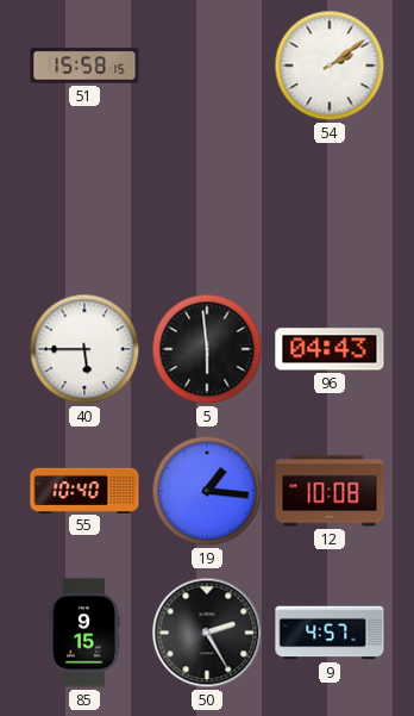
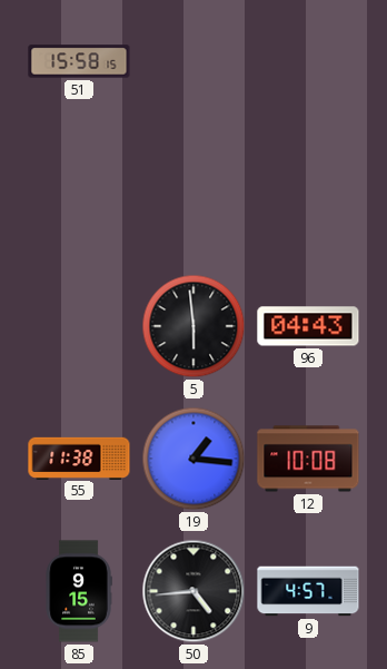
54: 2:09 -> none (330, 66)
40: 5:45 -> none (84, 349)
55: 10:40 -> 11:38 (79, 458)
50: 2:25 -> 4:44 (193, 591)
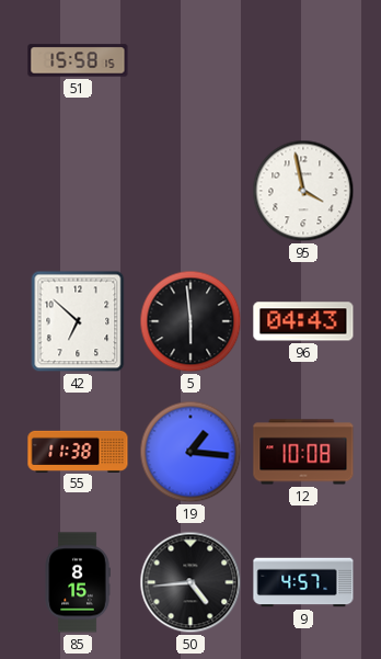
95: none -> 3:58 (303, 191)
42: none -> 6:52 (78, 321)
85: 9:15 -> 8:15 (78, 582)
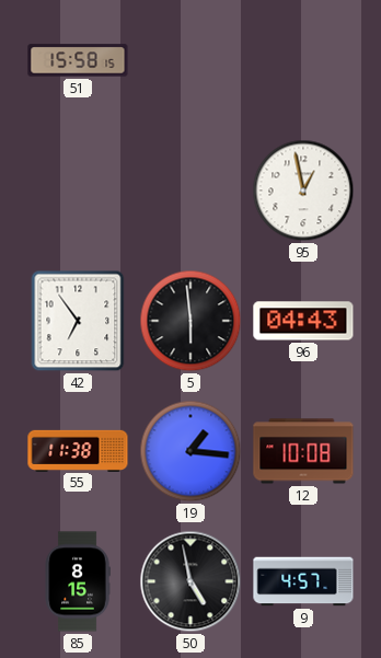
95: 3:58 -> 12:58 (303, 191)
42: 6:52 -> 6:54 (78, 321)
50: 4:44 -> 4:58 (190, 581)
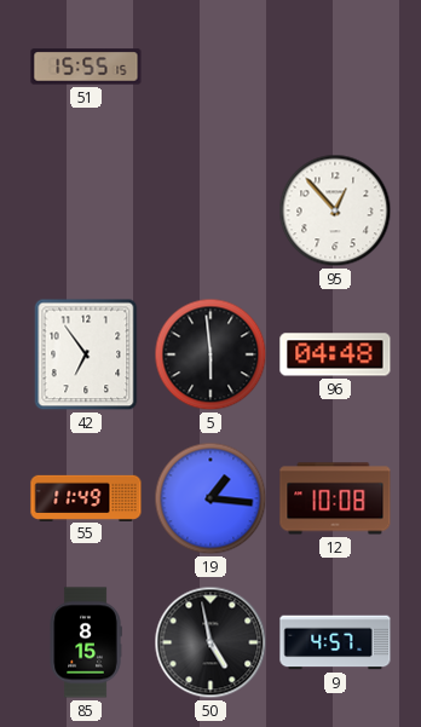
51: 15:58 -> 15:55 (86, 67)
95: 12:58 -> 12:53 (335, 210)
96: 04:43 -> 04:48 (335, 354)
55: 11:38 -> 11:49 (86, 497)
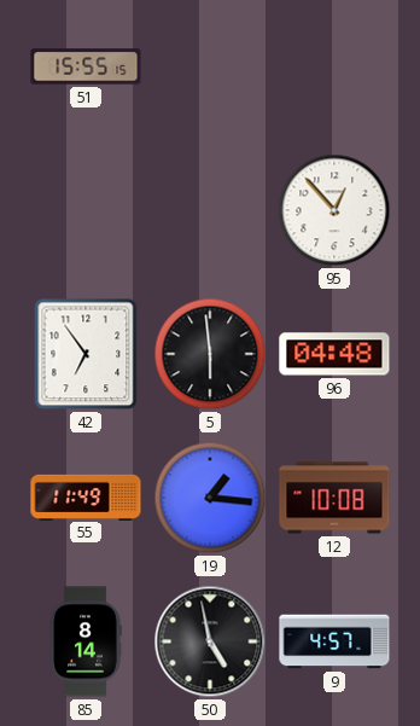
85: 8:15 -> 8:14 (86, 641)
